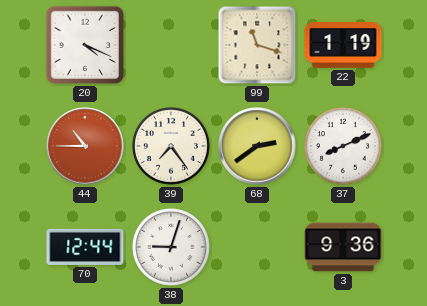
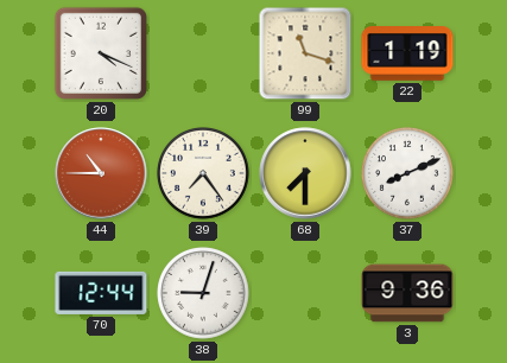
68: 2:39 -> 7:30 (305, 173)
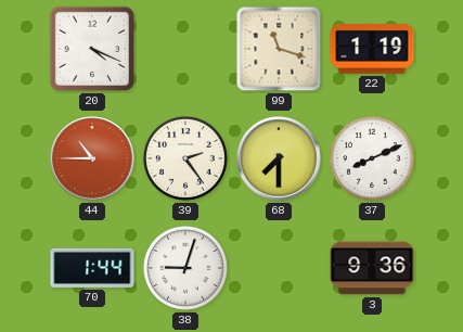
39: 7:24 -> 2:24 (187, 159)
70: 12:44 -> 1:44 (92, 268)
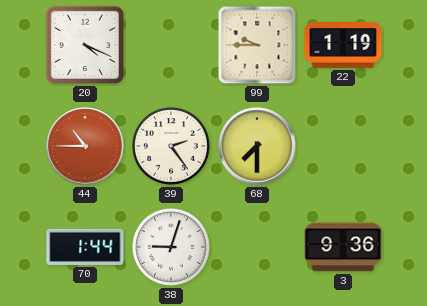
99: 11:18 -> 9:45 (257, 45)
37: 8:11 -> none (373, 159)
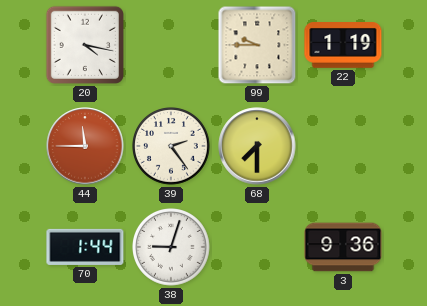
20: 4:19 -> 4:17 (85, 45)
44: 10:45 -> 11:45 (85, 146)
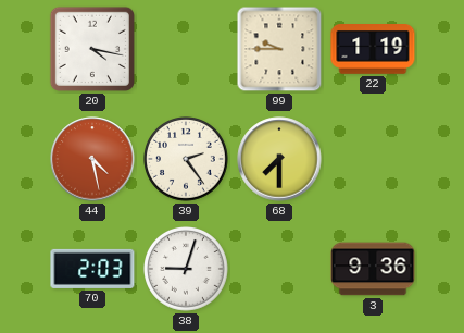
44: 11:45 -> 4:28 (92, 159)
70: 1:44 -> 2:03 (92, 269)
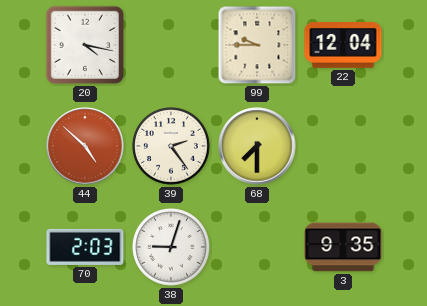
22: 1:19 -> 12:04 (343, 46)
44: 4:28 -> 4:52 (85, 146)
3: 9:36 -> 9:35 (343, 247)
